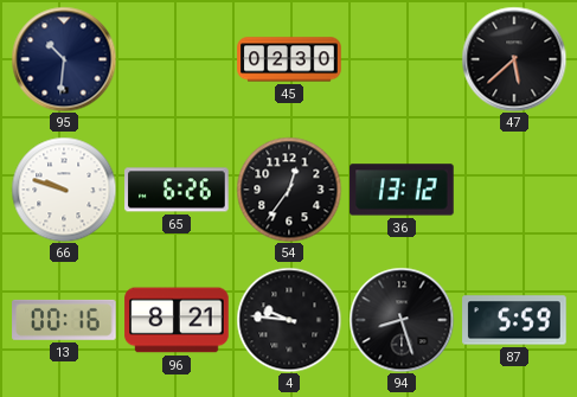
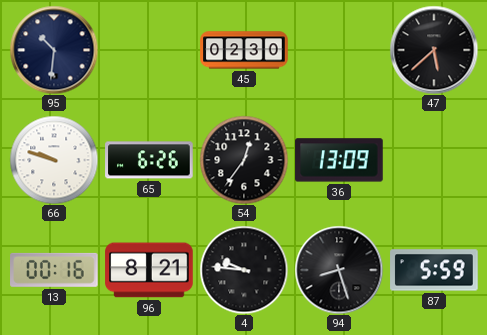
36: 13:12 -> 13:09 (339, 160)
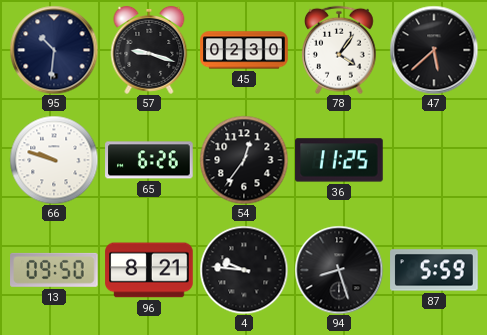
57: none -> 9:18 (149, 50)
78: none -> 4:06 (340, 50)
36: 13:09 -> 11:25 (339, 160)
13: 00:16 -> 09:50 (54, 270)
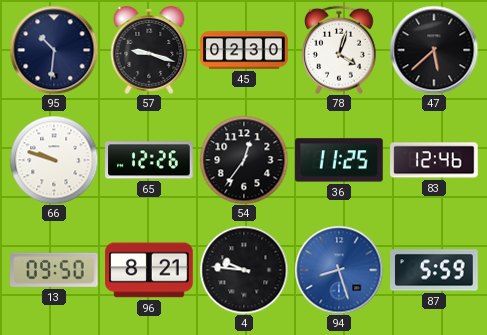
78: 4:06 -> 4:03 (340, 50)
65: 6:26 -> 12:26 (149, 160)
83: none -> 12:46 (434, 160)
94 dial: black -> blue (339, 270)
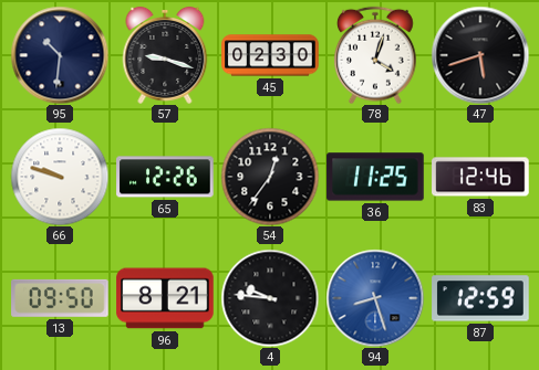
47: 5:38 -> 5:42 (480, 55)
87: 5:59 -> 12:59 (480, 298)
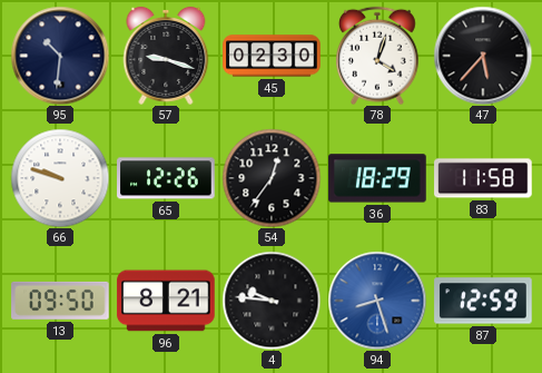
47: 5:42 -> 5:37 (483, 56)
36: 11:25 -> 18:29 (377, 178)
83: 12:46 -> 11:58 (483, 178)
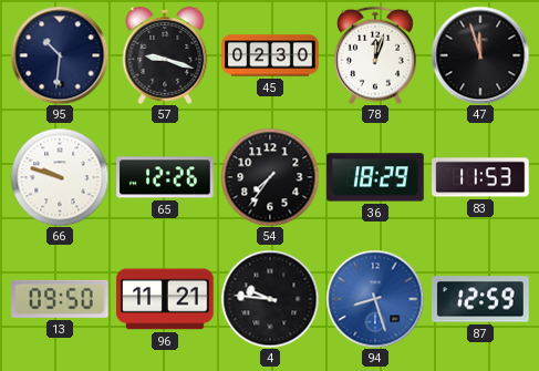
78: 4:03 -> 12:03 (376, 55)
47: 5:37 -> 11:57 (480, 55)
54: 12:36 -> 7:36 (270, 177)
83: 11:58 -> 11:53 (480, 177)
96: 8:21 -> 11:21 (165, 299)
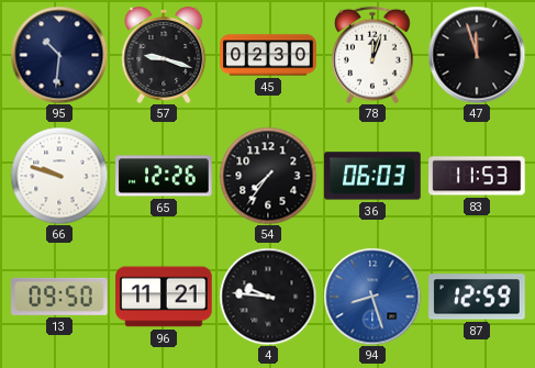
36: 18:29 -> 06:03 (372, 176)
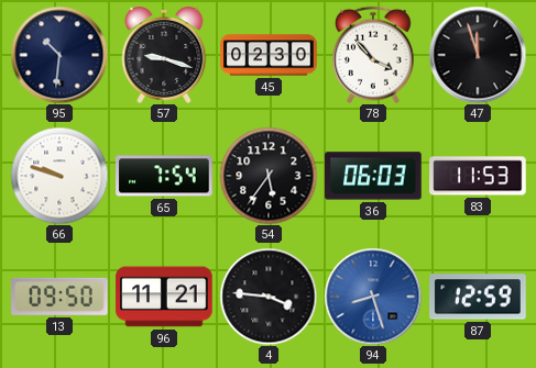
78: 12:03 -> 3:53 (374, 55)
65: 12:26 -> 7:54 (164, 176)
54: 7:36 -> 5:36 (269, 176)
4: 9:46 -> 3:46 (269, 297)
